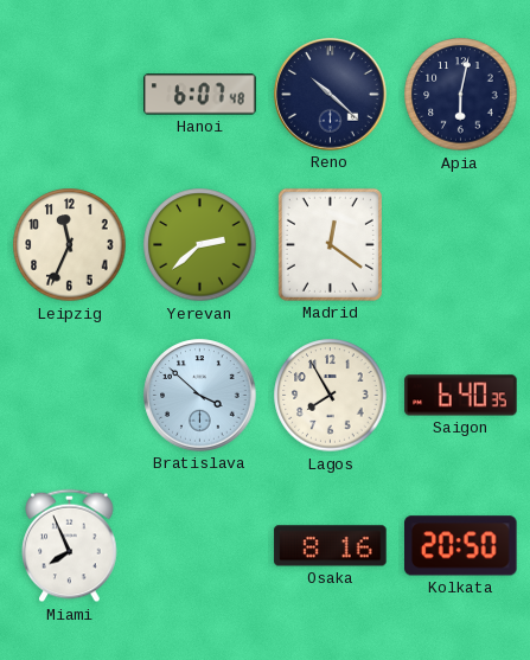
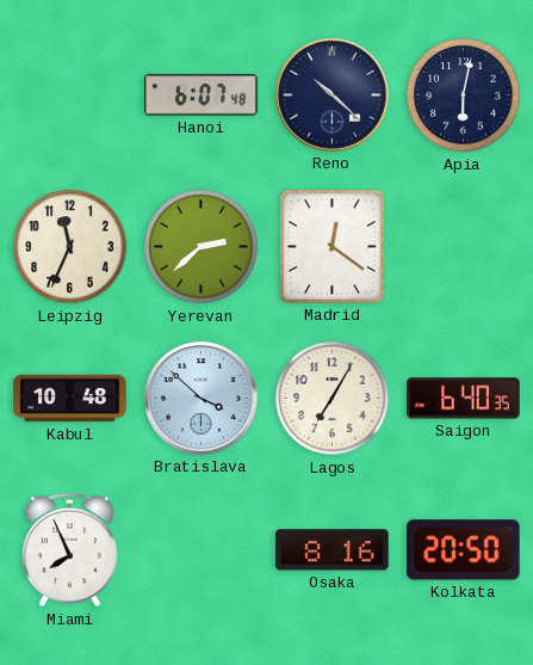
Kabul: none -> 10:48 (70, 399)
Lagos: 7:55 -> 7:05 (333, 399)
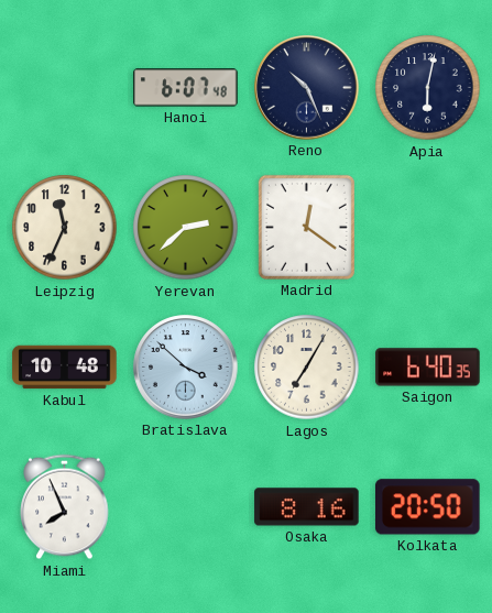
Reno: 10:22 -> 10:26 (307, 88)
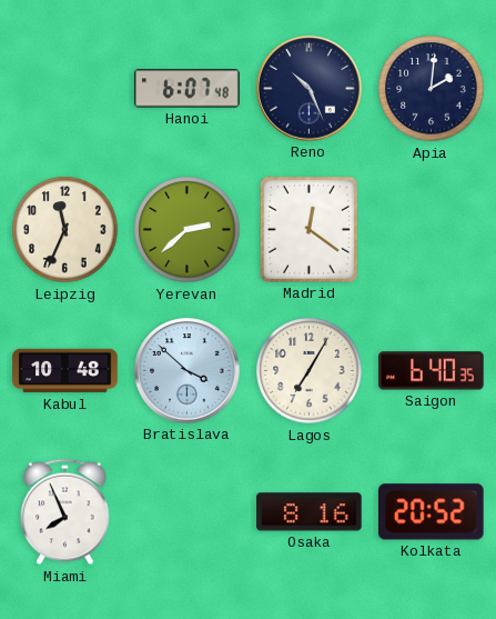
Apia: 6:02 -> 2:01 (432, 89)
Kolkata: 20:50 -> 20:52 (432, 512)
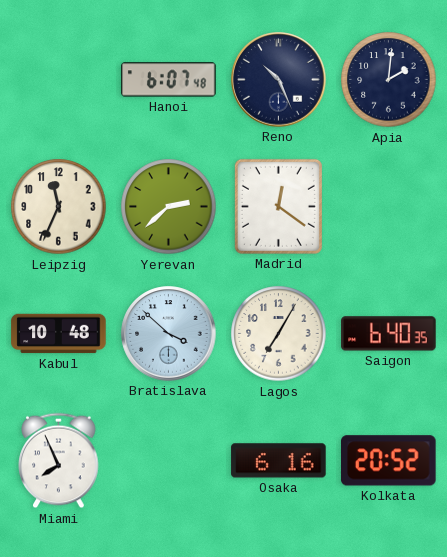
Osaka: 8:16 -> 6:16 (279, 461)
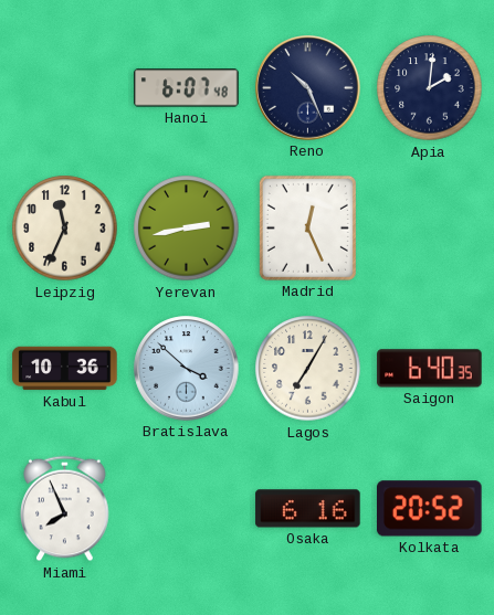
Yerevan: 2:38 -> 2:43 (187, 229)
Madrid: 12:21 -> 12:26 (307, 227)
Kabul: 10:48 -> 10:36 (65, 369)
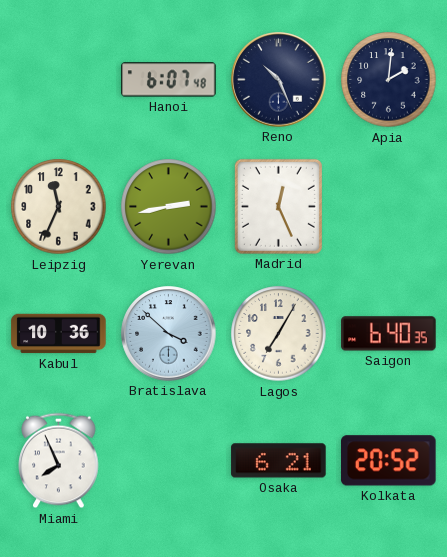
Osaka: 6:16 -> 6:21 (279, 461)
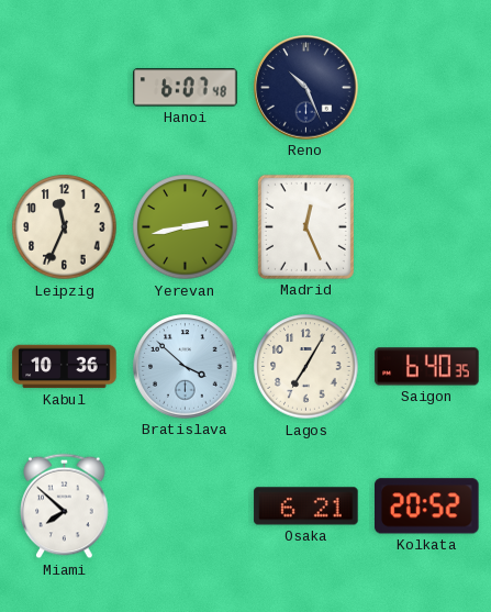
Apia: 2:01 -> none (389, 80)
Miami: 7:56 -> 7:52 (65, 507)
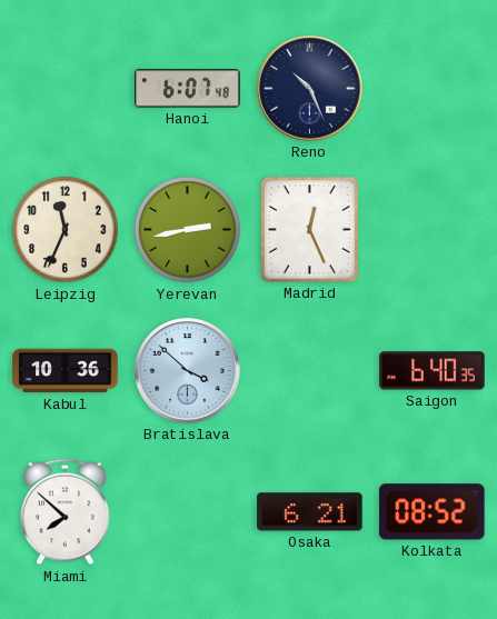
Lagos: 7:05 -> none (306, 367)
Kolkata: 20:52 -> 08:52 (433, 512)
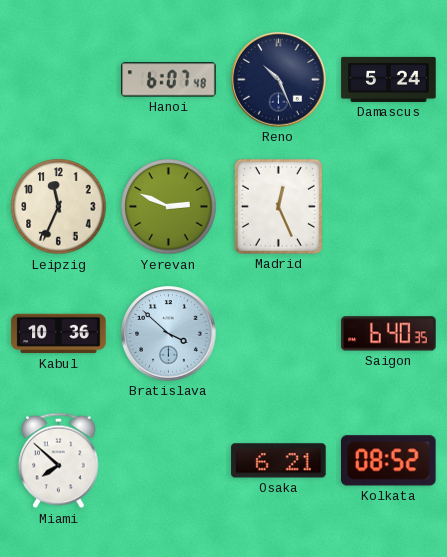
Damascus: none -> 5:24 (389, 79)
Yerevan: 2:43 -> 2:49 (169, 207)
